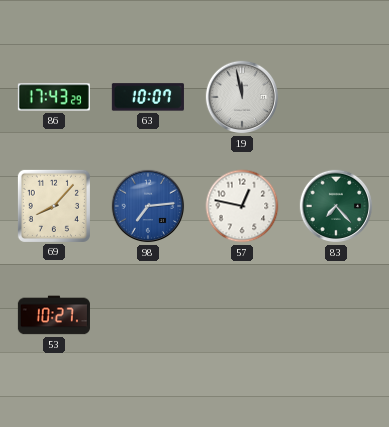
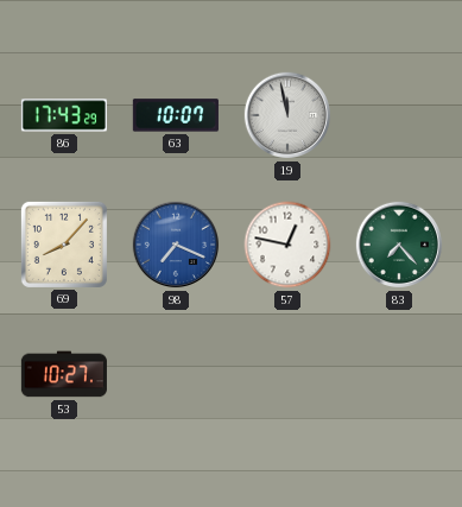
98: 7:14 -> 7:19 (176, 245)
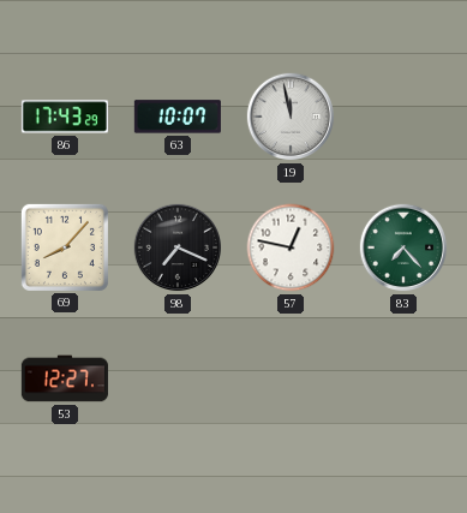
98 dial: blue -> black (178, 247)
53: 10:27 -> 12:27 (65, 378)
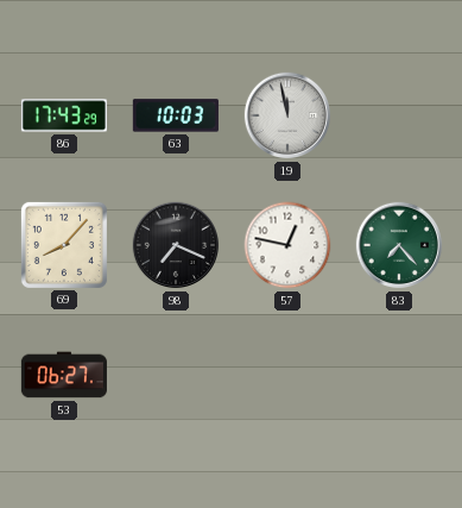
63: 10:07 -> 10:03 (176, 115)
53: 12:27 -> 06:27 (64, 375)
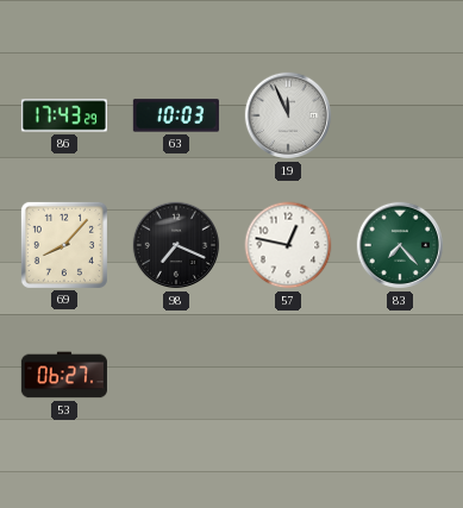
19: 11:58 -> 11:56 (288, 115)
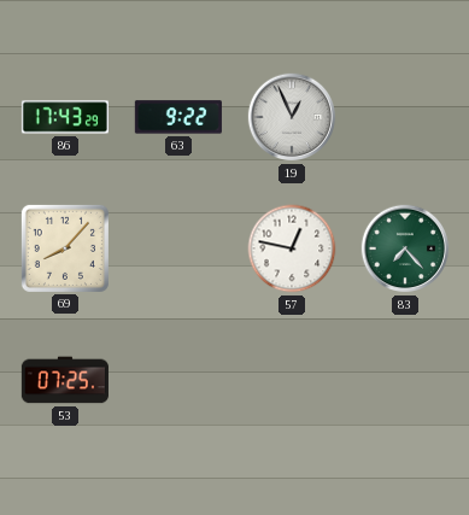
63: 10:03 -> 9:22 (178, 117)
19: 11:56 -> 12:56 (292, 117)
98: 7:19 -> none (176, 245)
53: 06:27 -> 07:25 (65, 380)
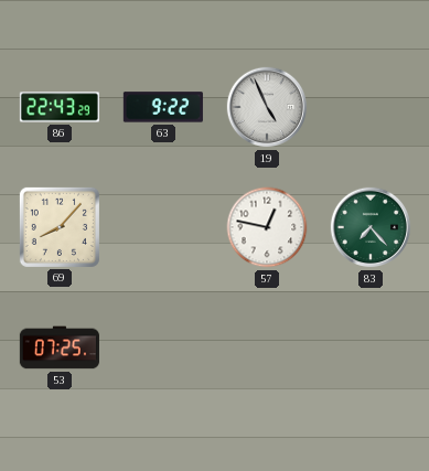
86: 17:43 -> 22:43 (60, 107)
19: 12:56 -> 4:56 (267, 107)
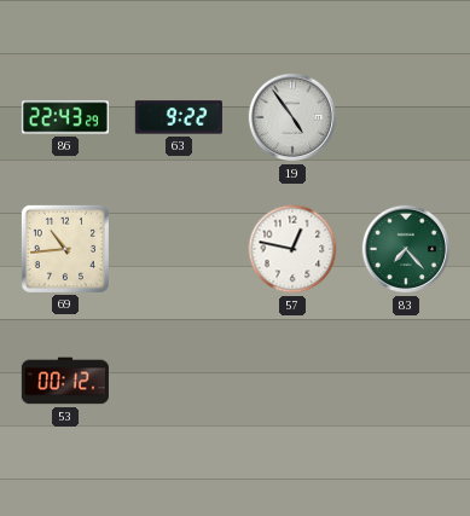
19: 4:56 -> 4:54 (292, 117)
69: 8:07 -> 10:44 (65, 249)
53: 07:25 -> 00:12 (65, 381)
